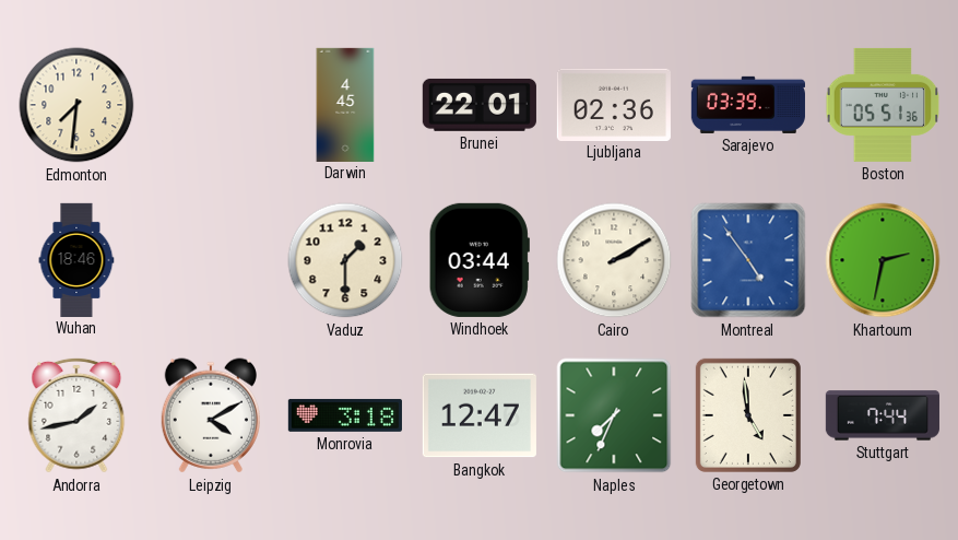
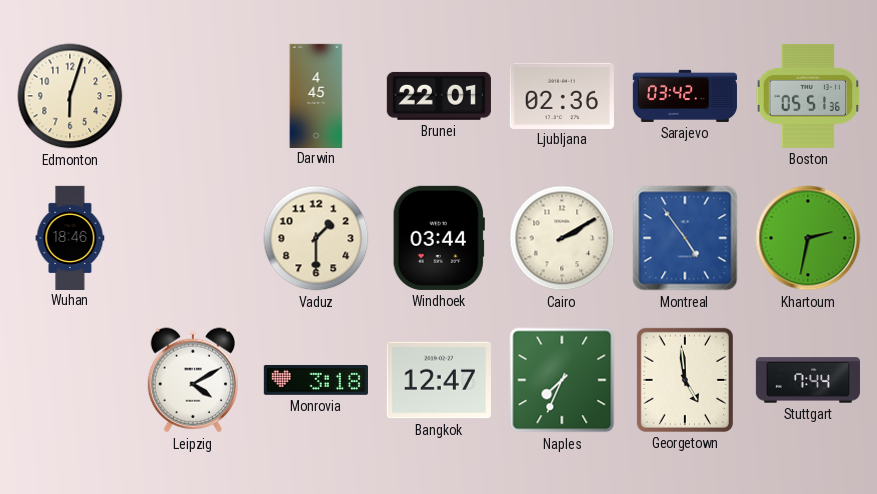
Edmonton: 7:31 -> 6:03 (70, 96)
Sarajevo: 03:39 -> 03:42 (685, 96)
Andorra: 1:43 -> none (76, 415)
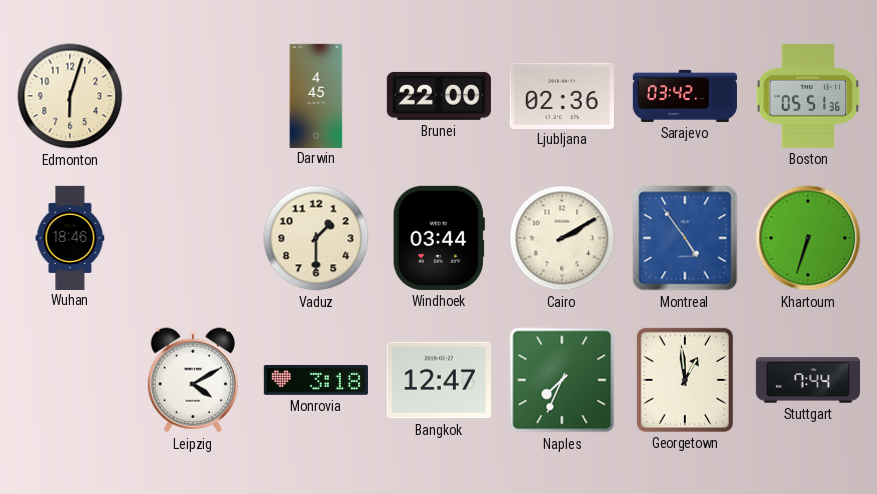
Brunei: 22:01 -> 22:00 (439, 96)
Khartoum: 2:32 -> 6:33 (808, 238)
Georgetown: 4:59 -> 12:59 (685, 380)
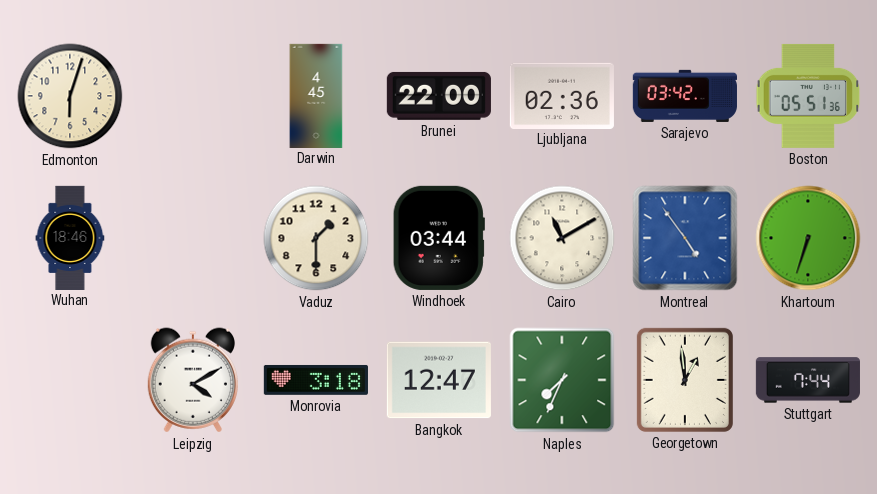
Cairo: 2:10 -> 11:10 (562, 238)
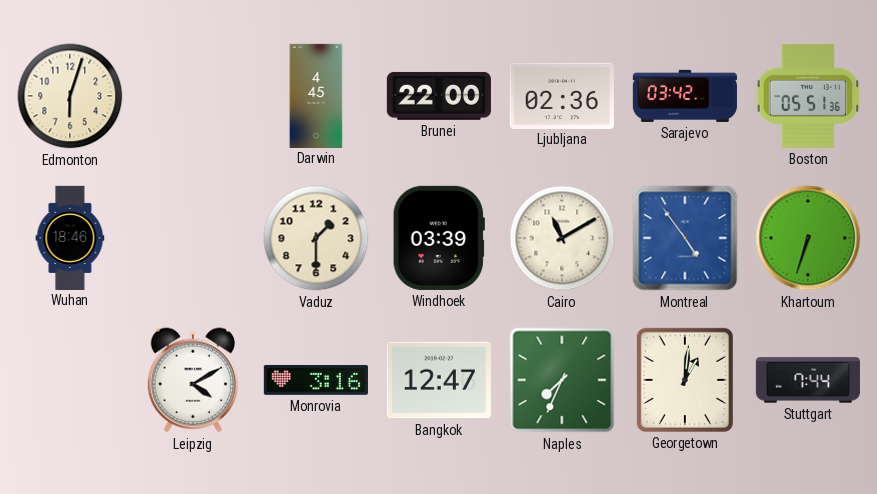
Windhoek: 03:44 -> 03:39 (439, 238)
Monrovia: 3:18 -> 3:16 (316, 380)
Georgetown: 12:59 -> 1:01 (685, 380)
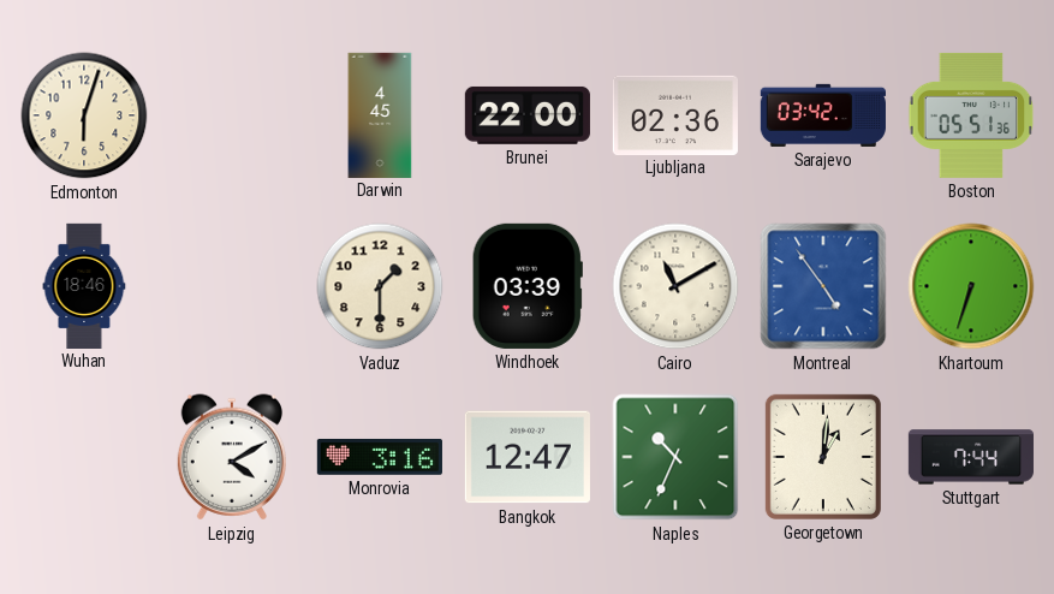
Naples: 7:34 -> 10:34 (675, 457)
